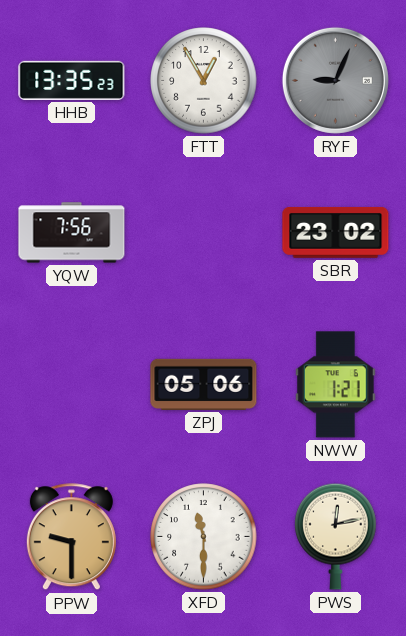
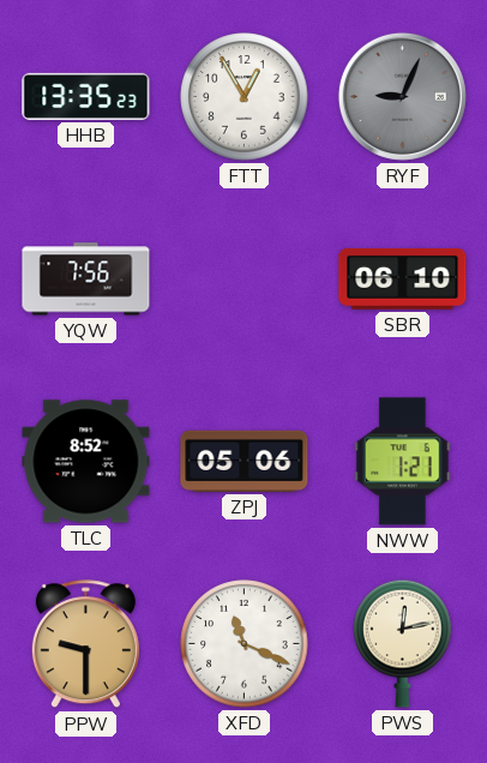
SBR: 23:02 -> 06:10 (403, 278)
TLC: none -> 8:52 (86, 462)
XFD: 11:30 -> 11:19 (245, 644)
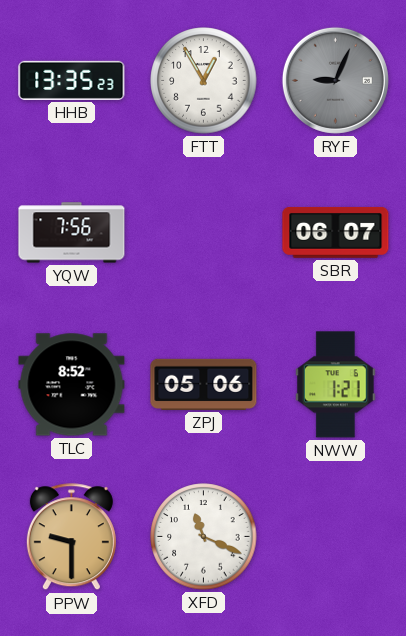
SBR: 06:10 -> 06:07 (336, 232)
PWS: 12:13 -> none (403, 643)
